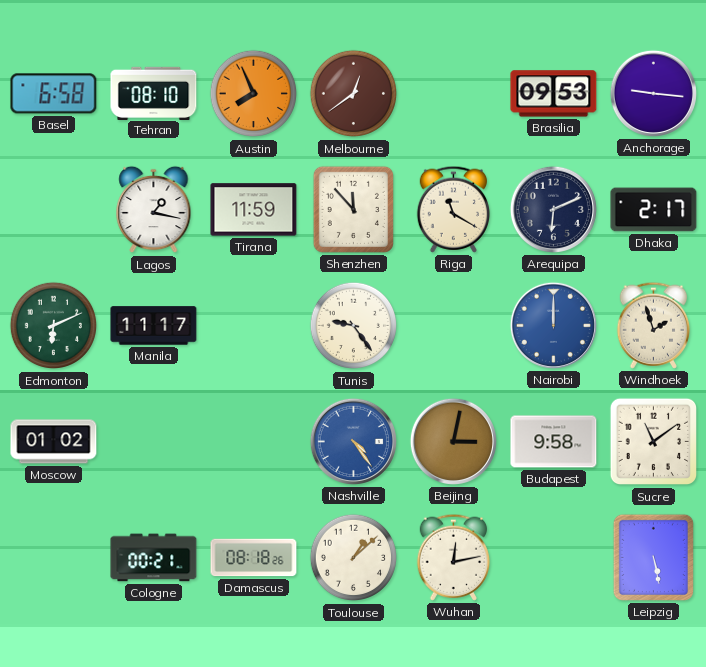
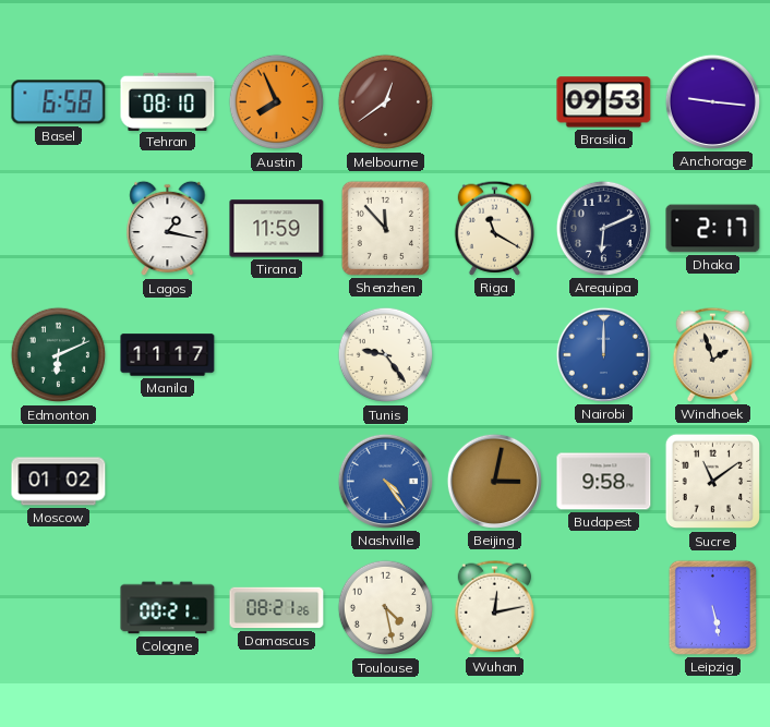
Damascus: 08:18 -> 08:21 (277, 608)
Toulouse: 1:08 -> 4:28 (386, 608)
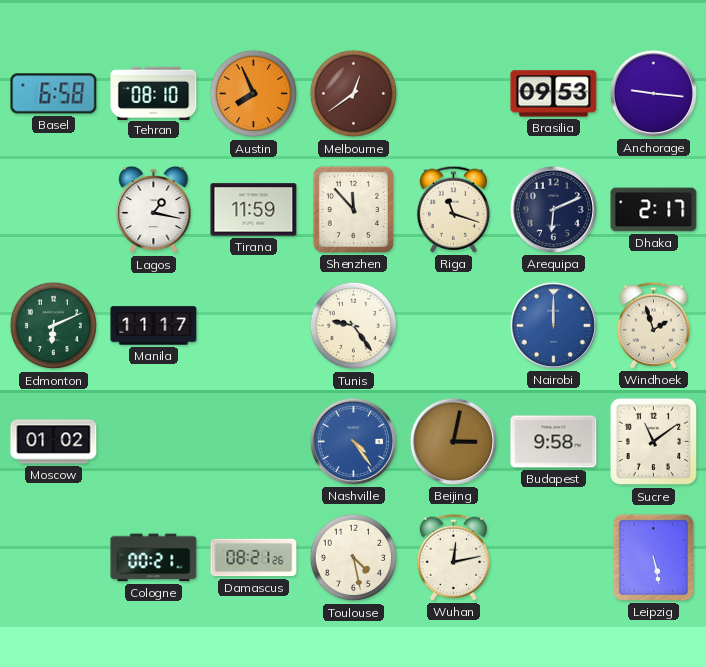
Riga: 11:20 -> 11:18 (454, 209)
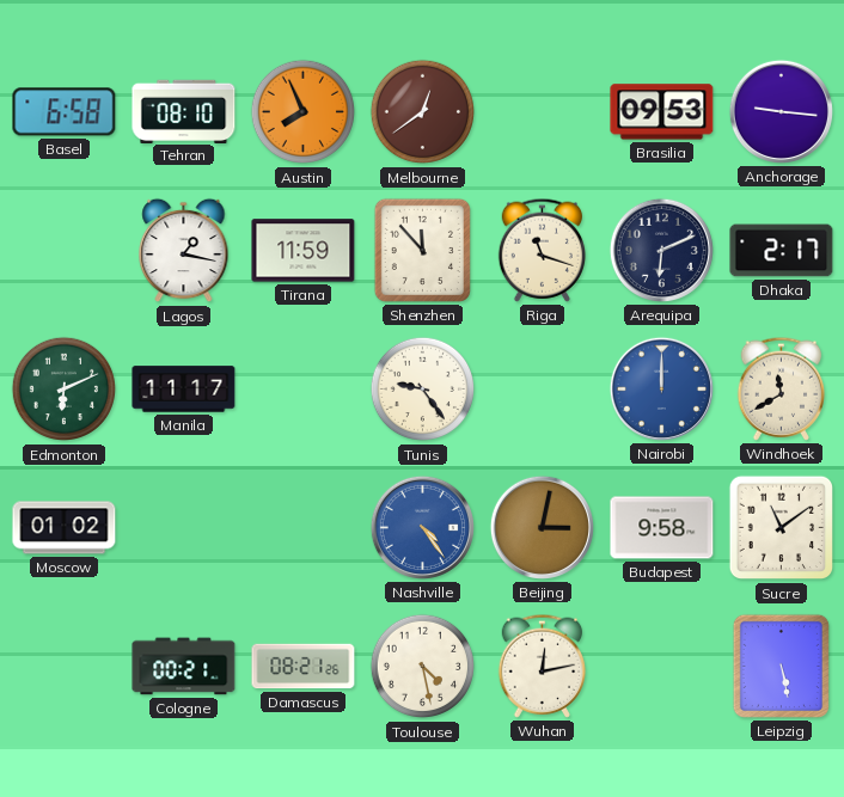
Windhoek: 1:57 -> 11:40 (782, 388)
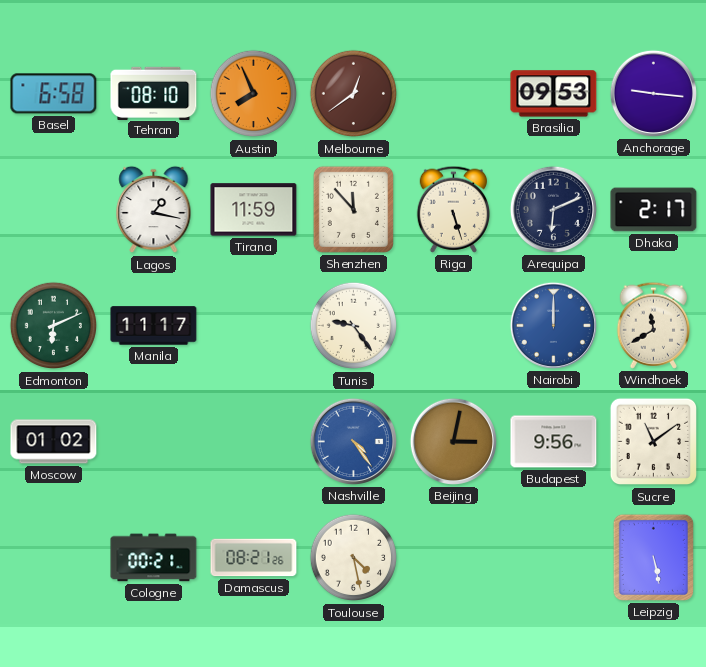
Riga: 11:18 -> 5:27 (454, 209)
Budapest: 9:58 -> 9:56 (554, 442)
Wuhan: 12:13 -> none (543, 666)
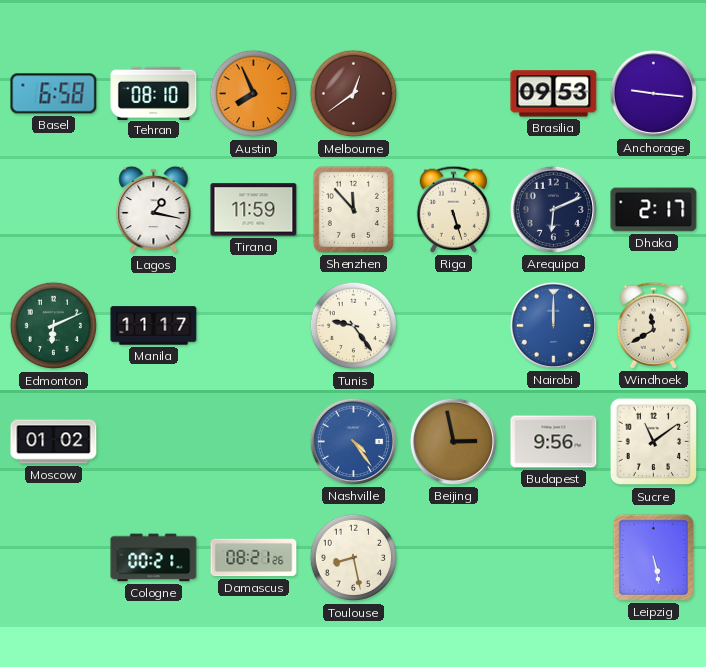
Beijing: 3:02 -> 2:58 (453, 441)
Toulouse: 4:28 -> 8:28 (354, 558)
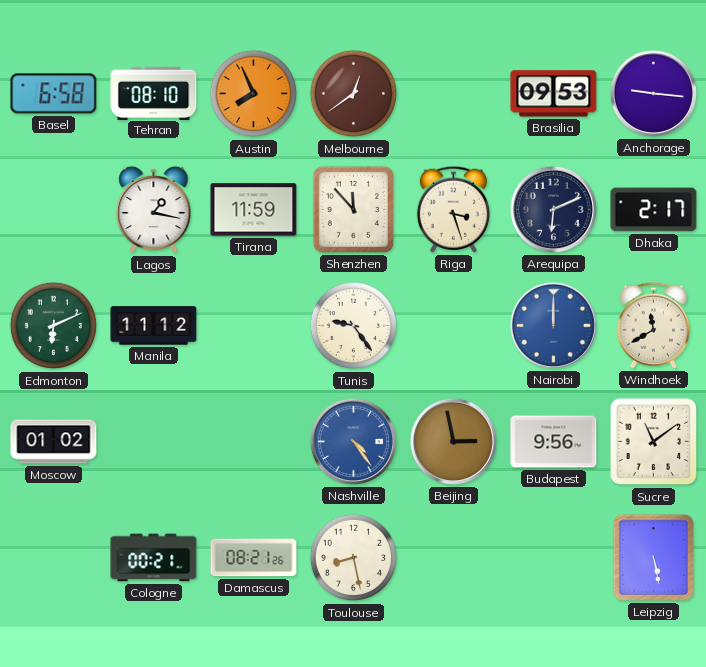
Riga: 5:27 -> 3:27 (454, 209)
Manila: 11:17 -> 11:12 (154, 326)
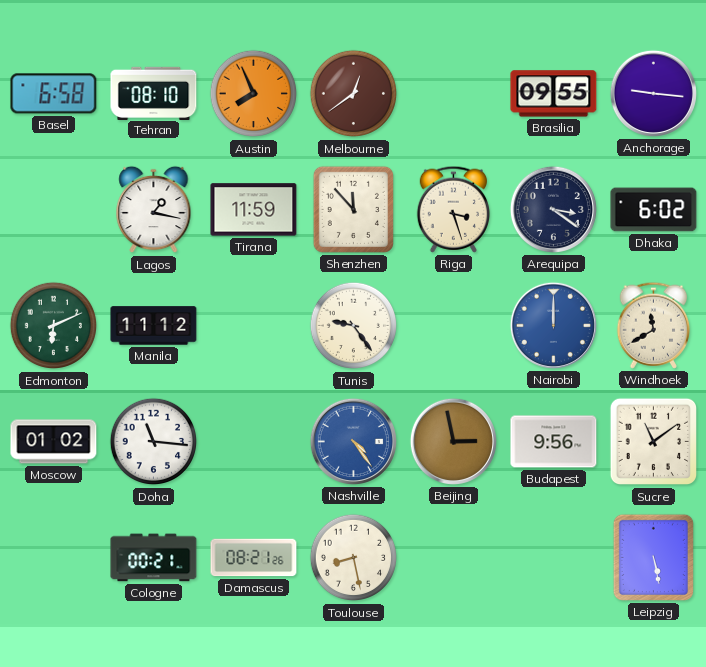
Brasilia: 09:53 -> 09:55 (554, 94)
Arequipa: 6:11 -> 3:21 (553, 209)
Dhaka: 2:17 -> 6:02 (654, 210)
Doha: none -> 11:16 (154, 442)
